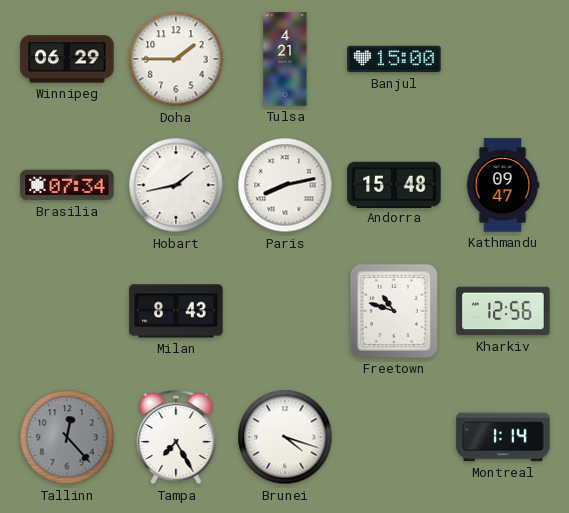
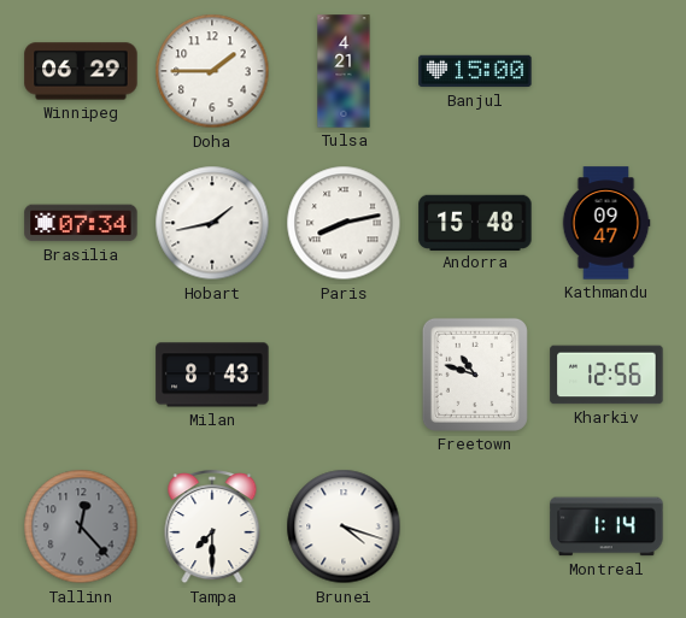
Tampa: 7:25 -> 7:30 (212, 528)
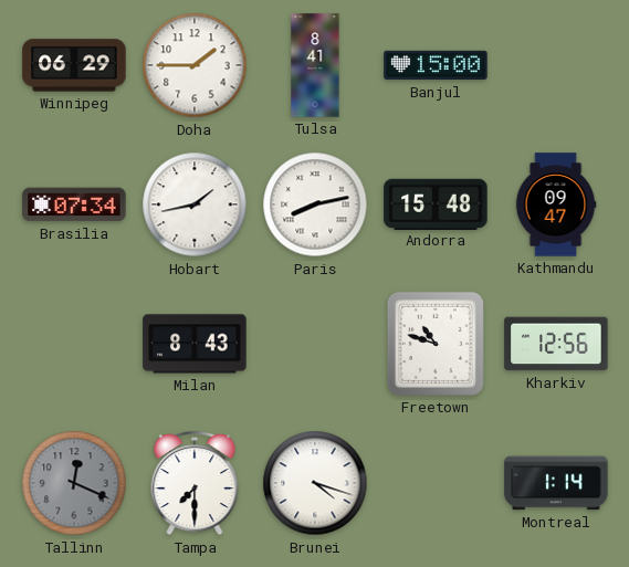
Tulsa: 4:21 -> 8:41 (315, 65)
Tallinn: 12:23 -> 12:19 (74, 483)
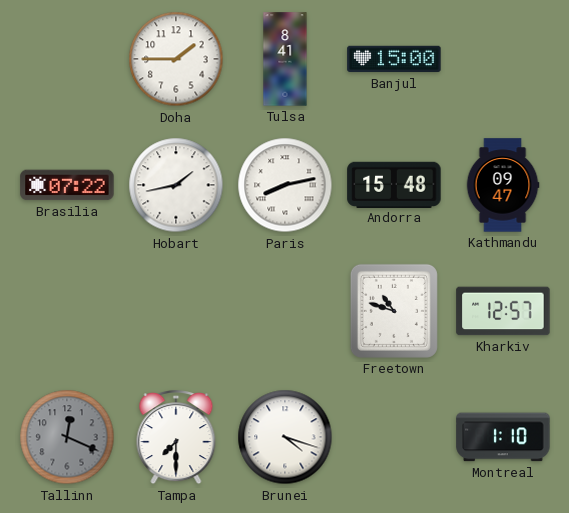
Winnipeg: 06:29 -> none (74, 65)
Brasilia: 07:34 -> 07:22 (67, 185)
Milan: 8:43 -> none (195, 344)
Kharkiv: 12:56 -> 12:57 (503, 311)
Montreal: 1:14 -> 1:10 (503, 437)
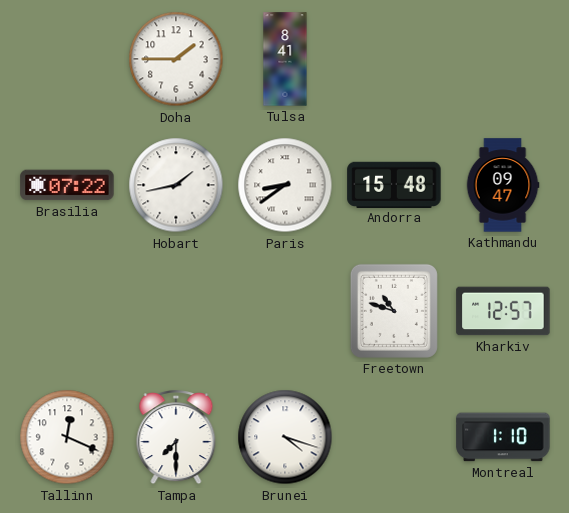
Banjul: 15:00 -> none (394, 59)
Paris: 8:13 -> 8:39 (285, 185)
Tallinn dial: grey -> white (67, 437)
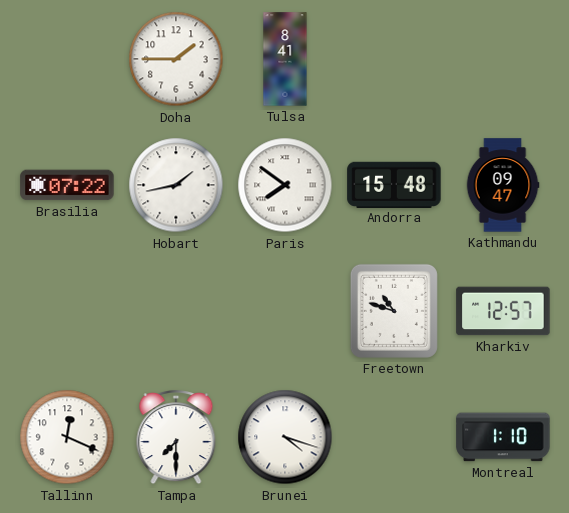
Paris: 8:39 -> 7:51 (285, 185)
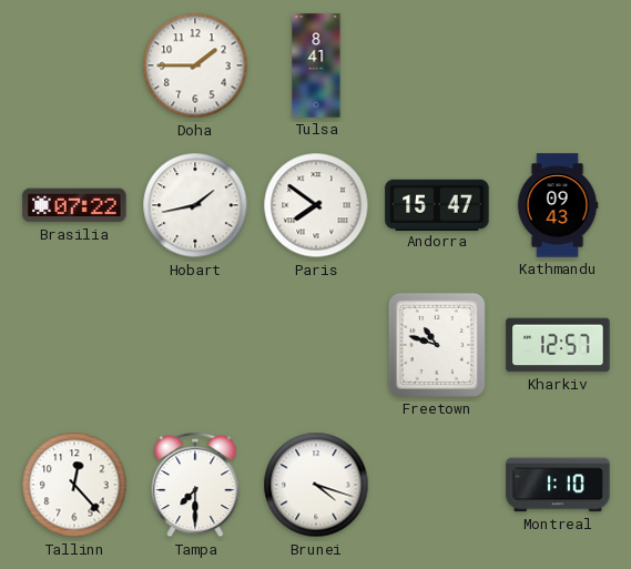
Andorra: 15:48 -> 15:47 (437, 204)
Kathmandu: 09:47 -> 09:43 (558, 205)
Tallinn: 12:19 -> 12:23 (74, 485)
